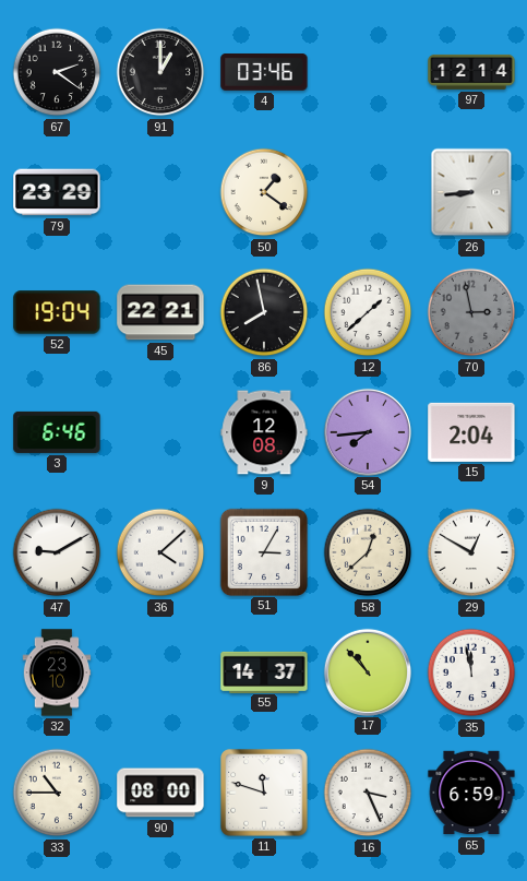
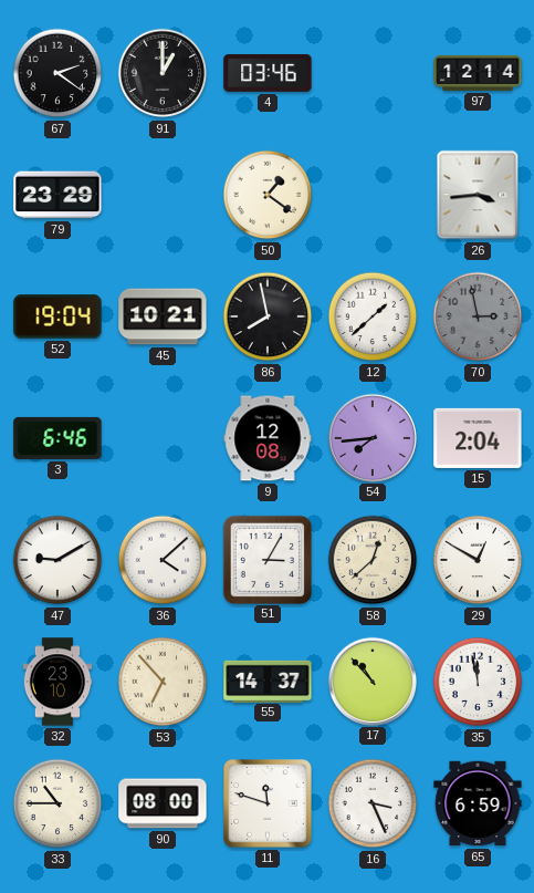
26: 8:44 -> 3:44 (478, 195)
45: 22:21 -> 10:21 (163, 316)
53: none -> 6:53 (163, 682)
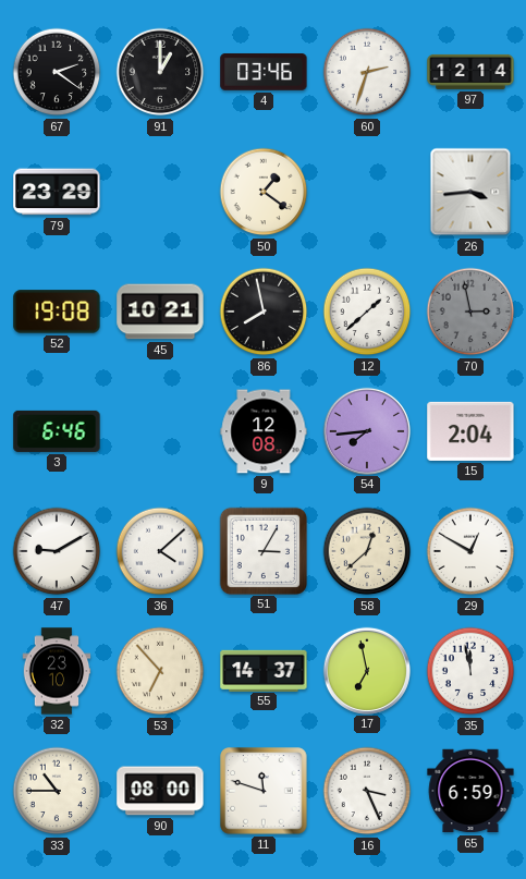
60: none -> 2:33 (367, 72)
52: 19:04 -> 19:08 (57, 312)
17: 10:53 -> 6:58 (366, 670)
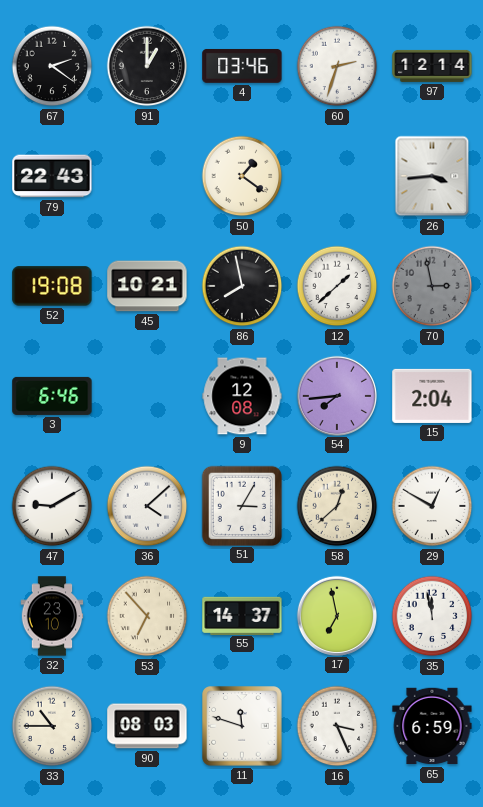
79: 23:29 -> 22:43 (52, 176)
90: 08:00 -> 08:03 (147, 726)
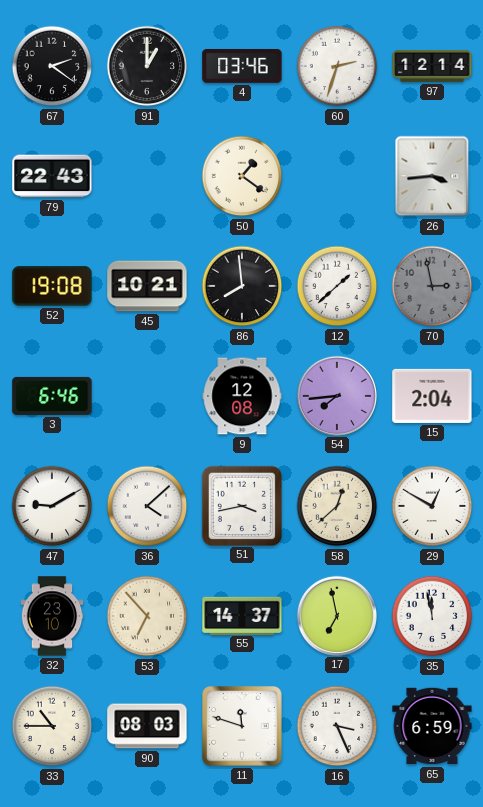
86: 7:58 -> 7:59 (242, 286)
51: 3:05 -> 3:43 (241, 505)
